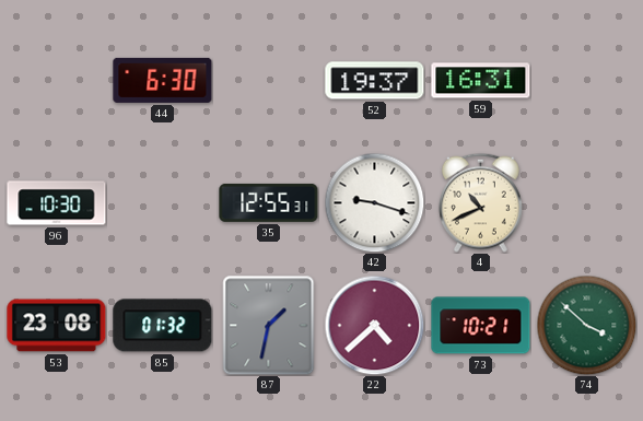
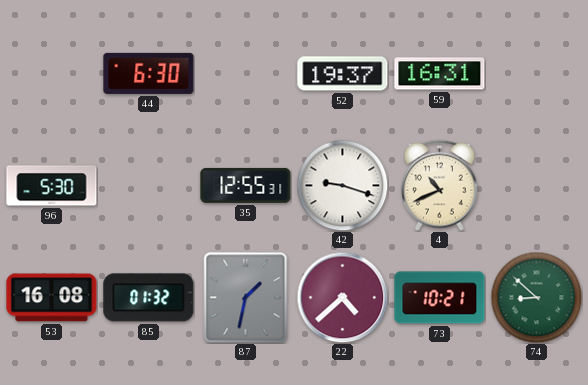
96: 10:30 -> 5:30 (52, 186)
53: 23:08 -> 16:08 (52, 298)
74: 3:52 -> 8:52 (536, 297)
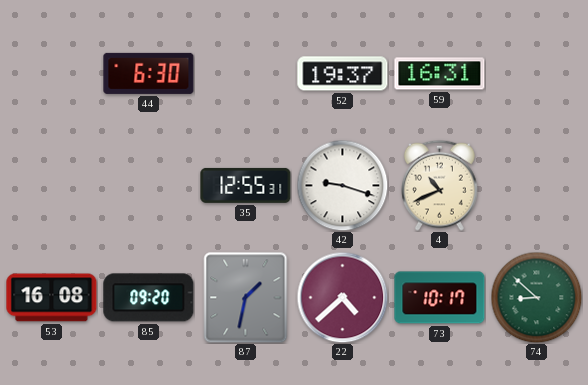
96: 5:30 -> none (52, 186)
85: 01:32 -> 09:20 (149, 298)
73: 10:21 -> 10:17 (440, 298)
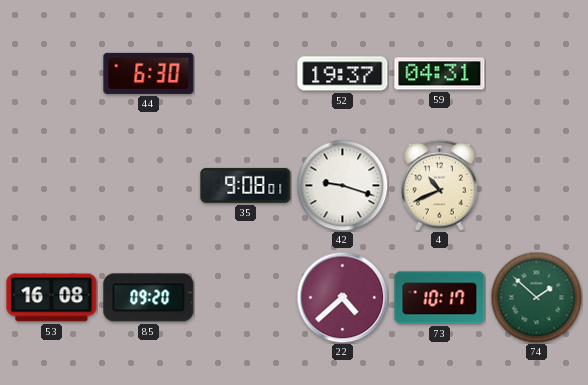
59: 16:31 -> 04:31 (440, 74)
35: 12:55 -> 9:08 (246, 185)
87: 1:32 -> none (246, 298)
74: 8:52 -> 1:52 (536, 297)
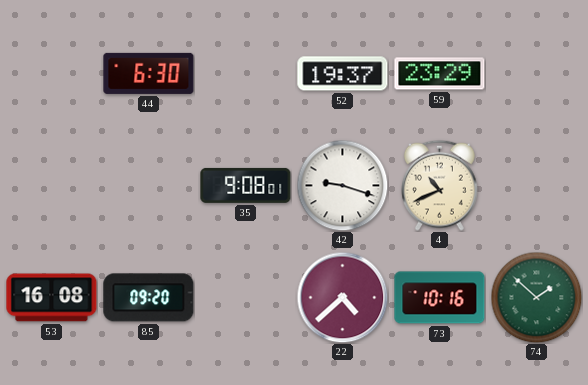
59: 04:31 -> 23:29 (440, 74)
73: 10:17 -> 10:16 (440, 298)
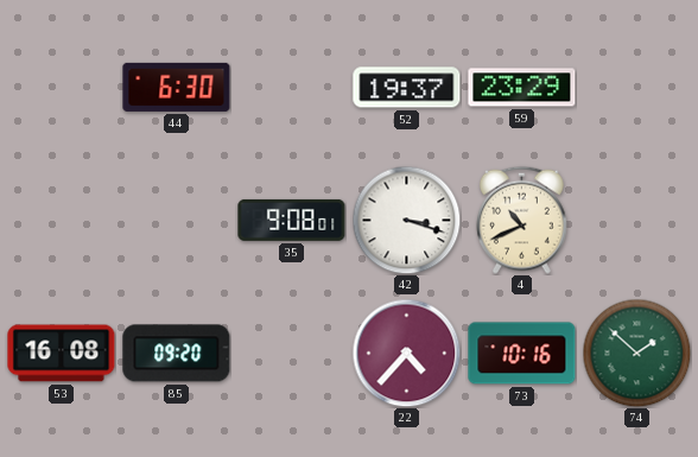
42: 9:18 -> 3:18 (406, 220)
22: 4:38 -> 4:37 (406, 353)
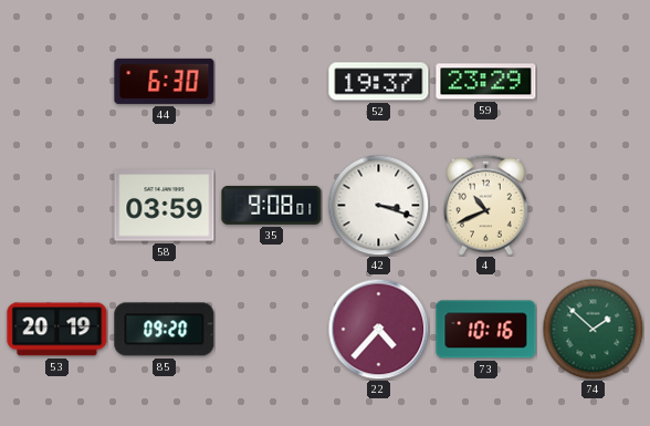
58: none -> 03:59 (165, 206)
53: 16:08 -> 20:19 (57, 330)
